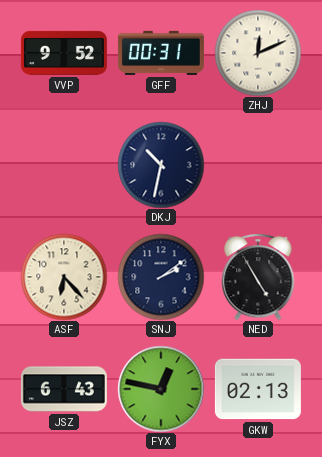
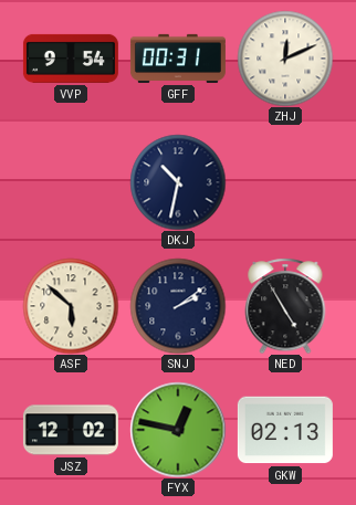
VVP: 9:52 -> 9:54 (71, 59)
ASF: 6:23 -> 5:52 (71, 306)
JSZ: 6:43 -> 12:02 (71, 430)
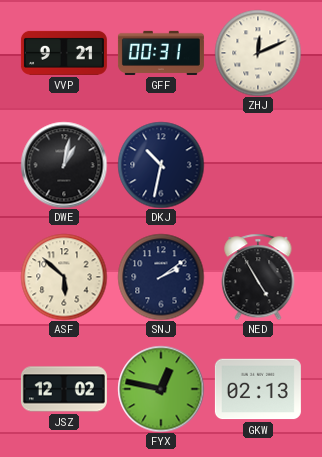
VVP: 9:54 -> 9:21 (64, 53)
DWE: none -> 1:02 (64, 165)
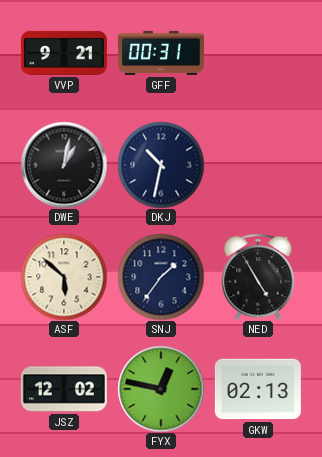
ZHJ: 12:11 -> none (258, 53)
SNJ: 2:09 -> 1:36 (161, 277)
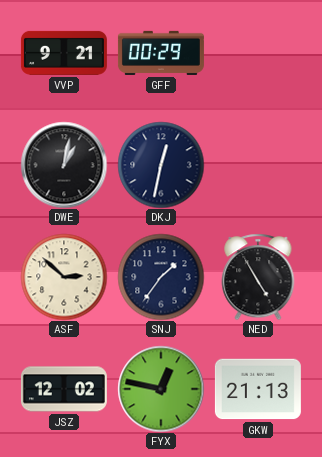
GFF: 00:31 -> 00:29 (161, 53)
DKJ: 10:32 -> 12:32 (161, 165)
ASF: 5:52 -> 2:52 (64, 277)
GKW: 02:13 -> 21:13 (258, 389)
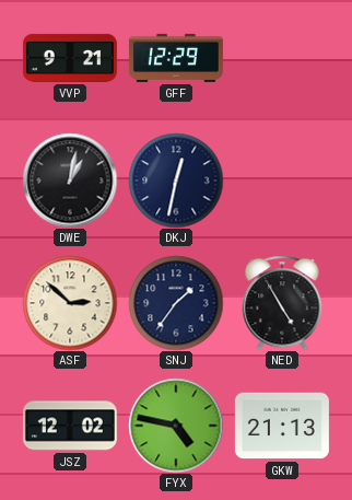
GFF: 00:29 -> 12:29 (176, 58)
FYX: 12:47 -> 4:47 (176, 426)
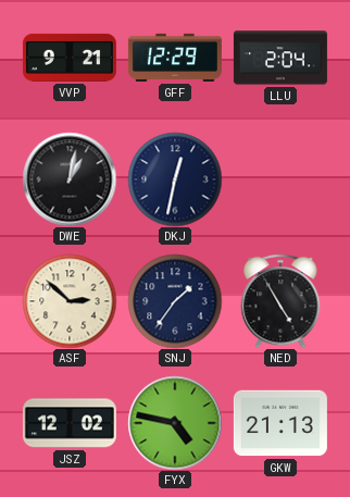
LLU: none -> 2:04 (280, 58)
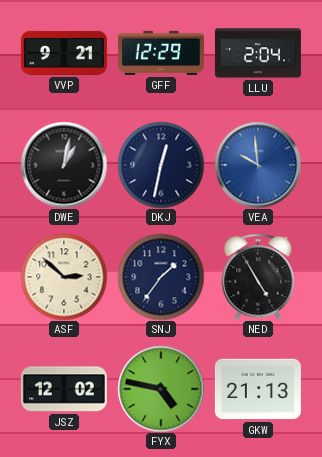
VEA: none -> 9:59 (258, 165)
